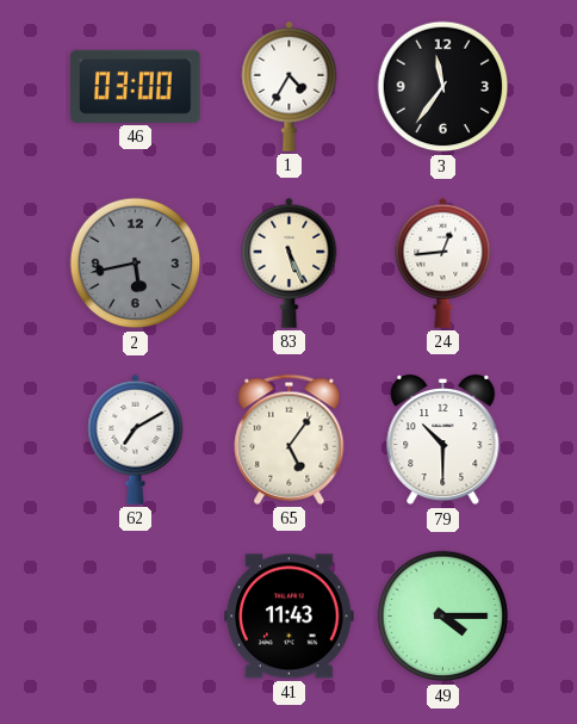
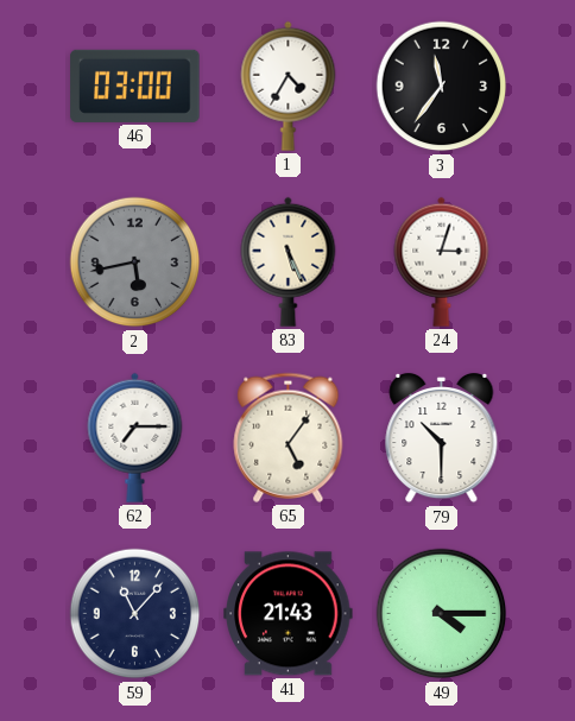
24: 12:44 -> 3:03 (442, 261)
62: 7:10 -> 7:15 (135, 437)
59: none -> 11:07 (135, 614)
41: 11:43 -> 21:43 (289, 614)
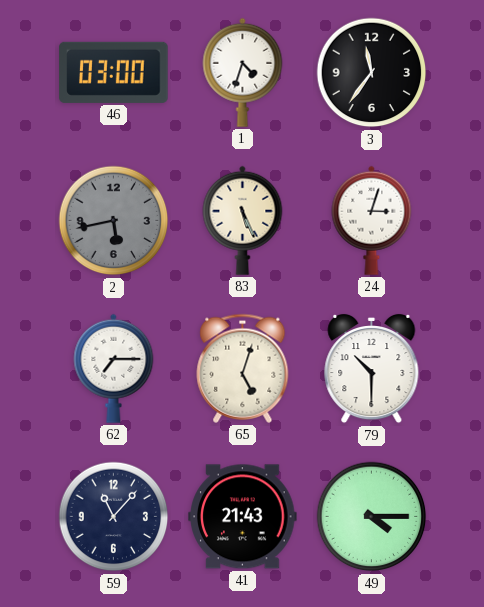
1: 4:35 -> 4:33 (243, 72)
65: 5:06 -> 5:03 (243, 368)
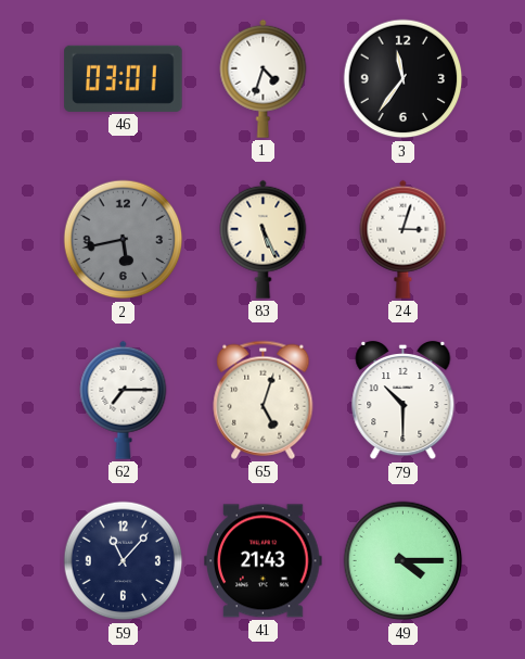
46: 03:00 -> 03:01 (124, 78)
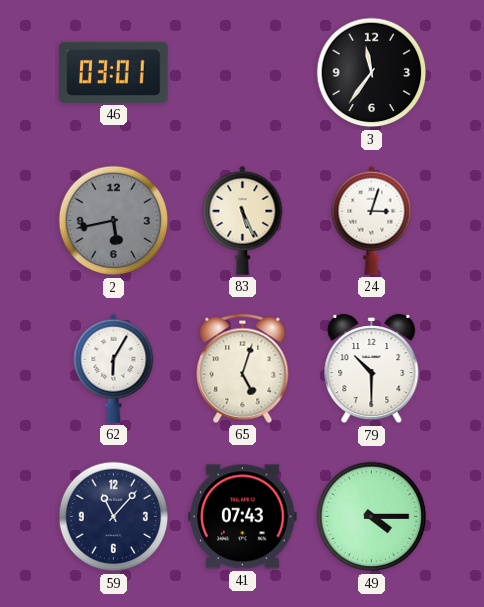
1: 4:33 -> none (264, 78)
62: 7:15 -> 6:05 (114, 368)
41: 21:43 -> 07:43 (243, 517)
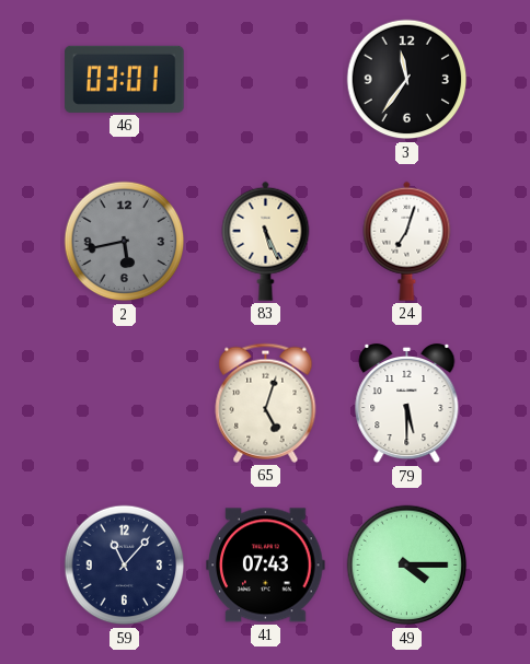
24: 3:03 -> 7:03 (407, 241)
62: 6:05 -> none (114, 368)
79: 10:30 -> 5:30 (407, 404)
